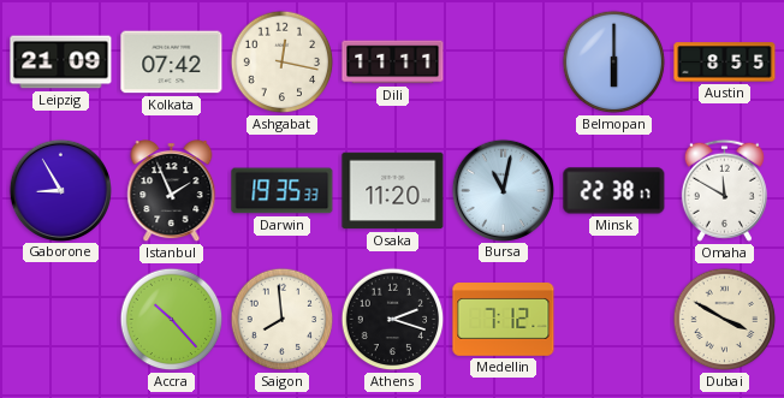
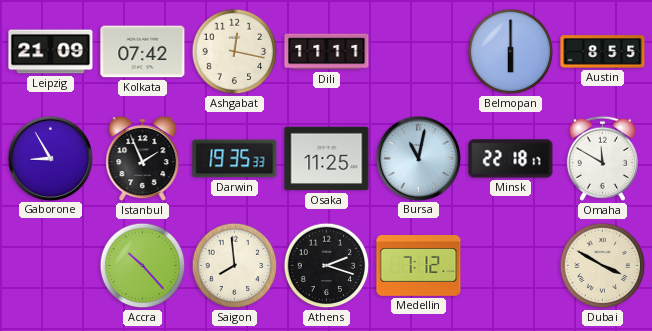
Osaka: 11:20 -> 11:25 (327, 159)
Minsk: 22:38 -> 22:18 (511, 159)
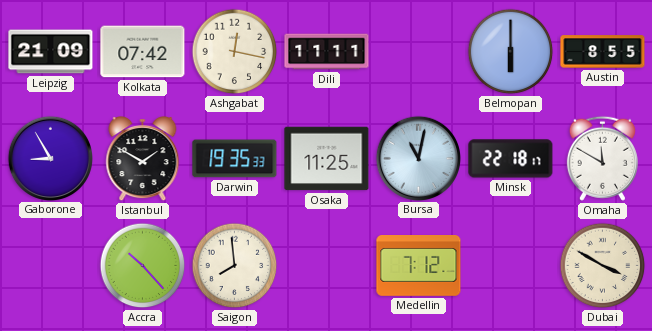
Istanbul: 1:56 -> 1:50 (143, 159)
Athens: 2:18 -> none (327, 266)
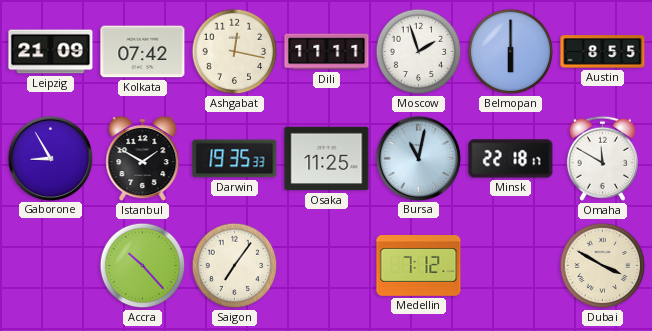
Moscow: none -> 1:57 (419, 52)
Saigon: 7:59 -> 7:06 (235, 266)
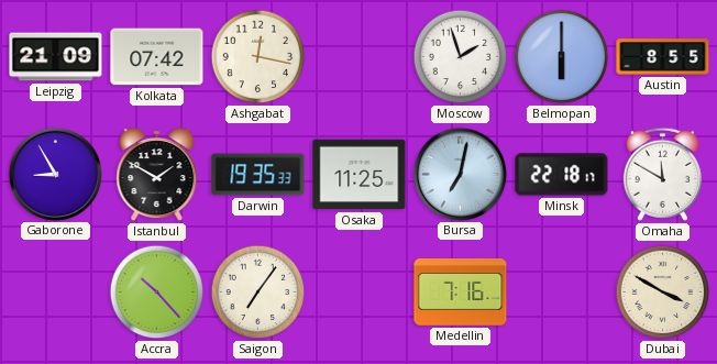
Dili: 11:11 -> none (327, 52)
Bursa: 11:02 -> 7:02 (460, 174)
Medellin: 7:12 -> 7:16 (461, 293)
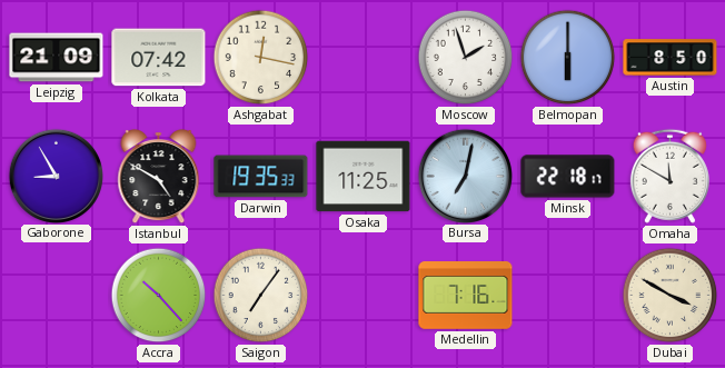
Austin: 8:55 -> 8:50 (671, 58)
Istanbul: 1:50 -> 4:50 (159, 177)
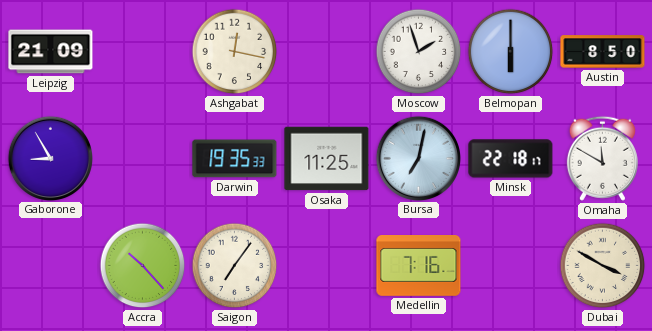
Kolkata: 07:42 -> none (159, 58)
Istanbul: 4:50 -> none (159, 177)
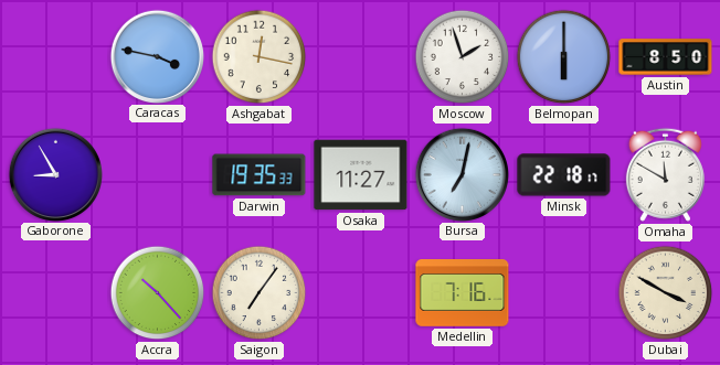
Leipzig: 21:09 -> none (51, 52)
Caracas: none -> 3:47 (157, 56)
Osaka: 11:25 -> 11:27 (361, 175)
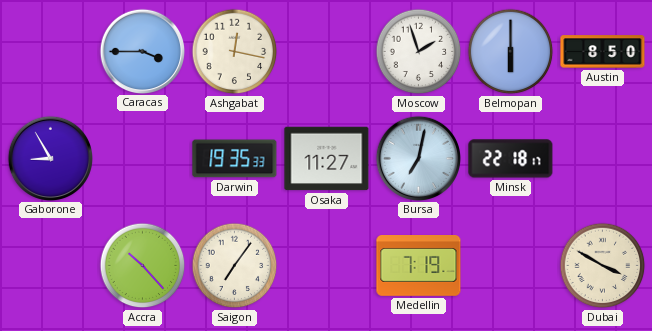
Caracas: 3:47 -> 3:45 (142, 51)
Omaha: 11:50 -> none (665, 174)
Medellin: 7:16 -> 7:19 (419, 266)
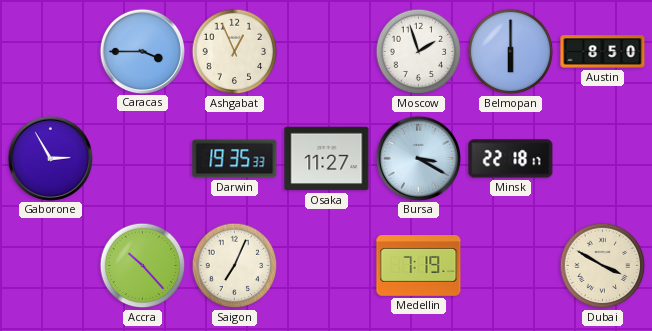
Ashgabat: 12:17 -> 12:56 (235, 52)
Gaborone: 8:55 -> 2:55 (50, 158)
Bursa: 7:02 -> 3:20 (418, 158)
Saigon: 7:06 -> 7:04 (235, 266)
